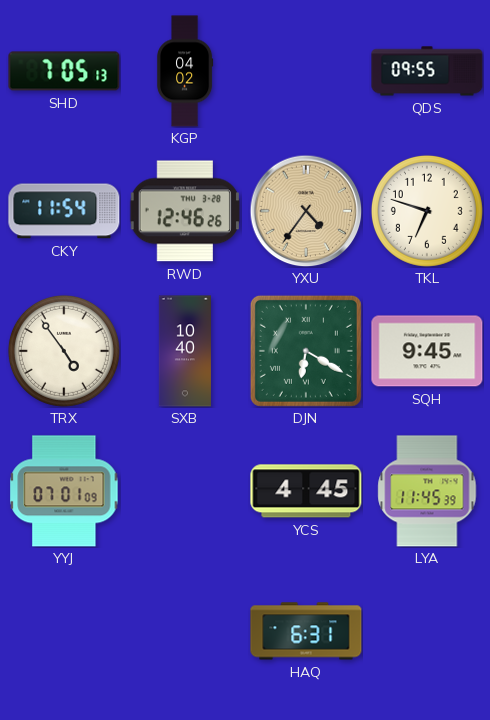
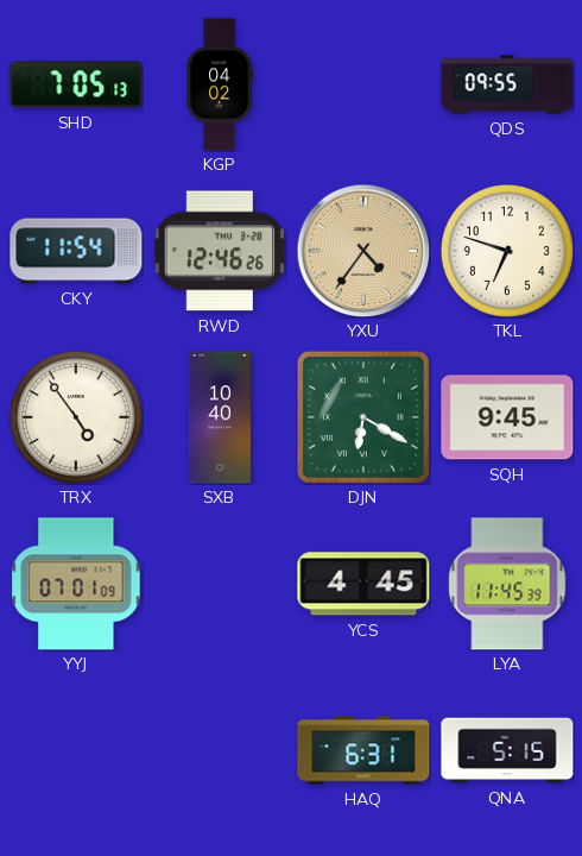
QNA: none -> 5:15 (507, 750)
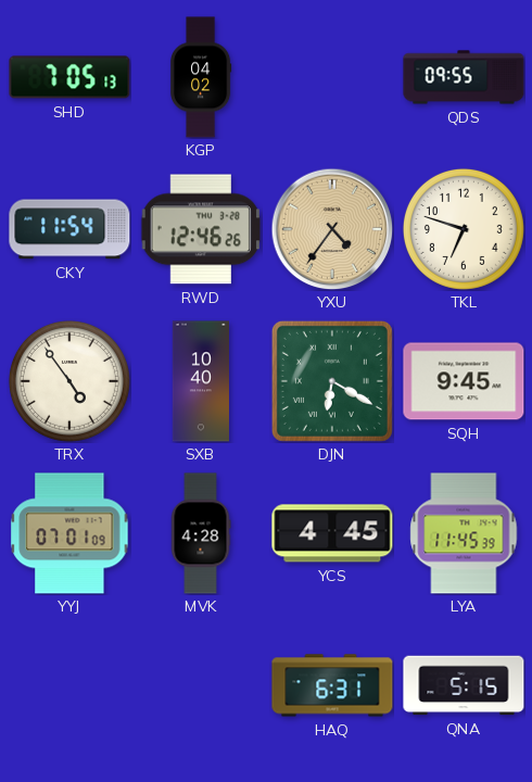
MVK: none -> 4:28 (201, 533)
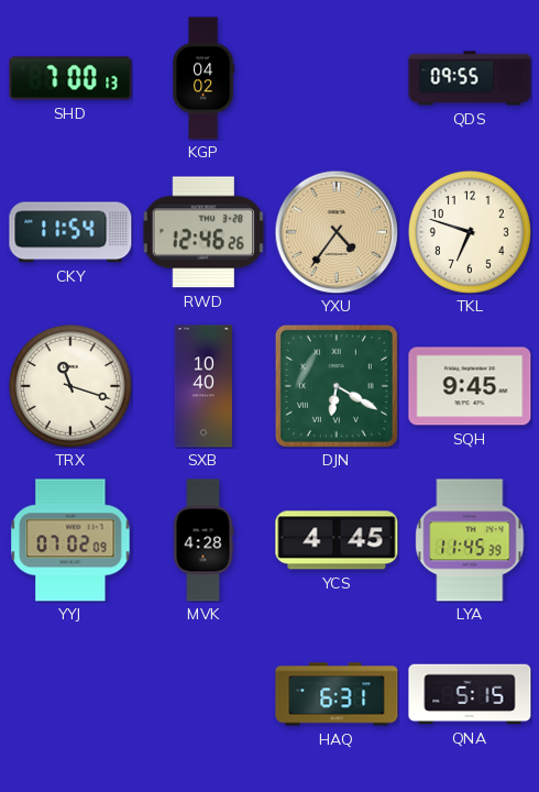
SHD: 7:05 -> 7:00 (70, 78)
TRX: 4:54 -> 11:18 (70, 386)
YYJ: 07:01 -> 07:02 (70, 540)
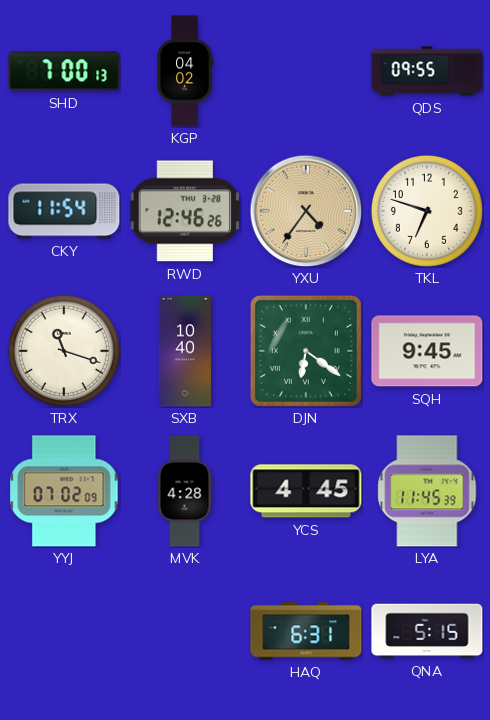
DJN: 6:20 -> 6:21 (306, 351)
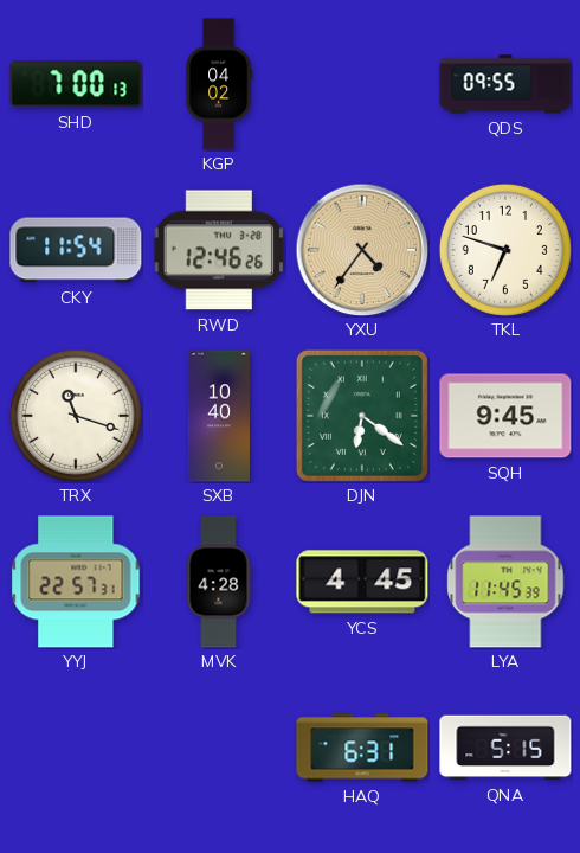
YYJ: 07:02 -> 22:57 (76, 582)
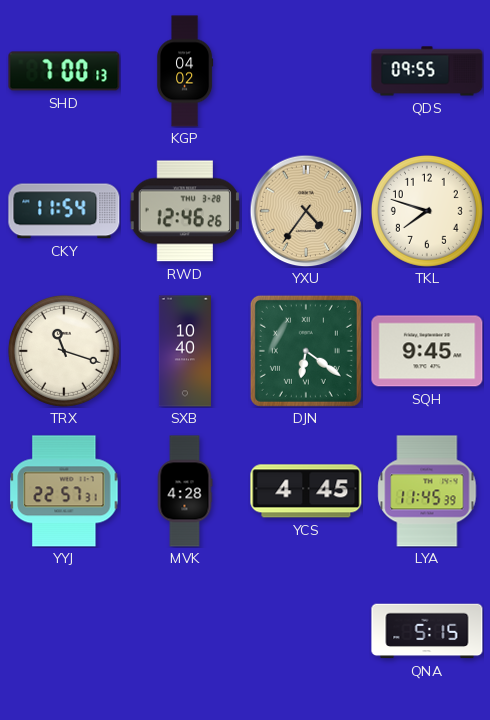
TKL: 6:48 -> 7:48 (427, 211)
HAQ: 6:31 -> none (362, 748)
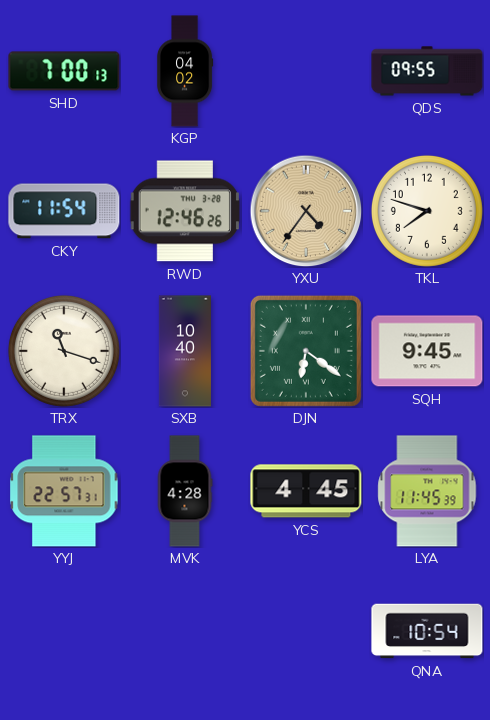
QNA: 5:15 -> 10:54 (427, 631)
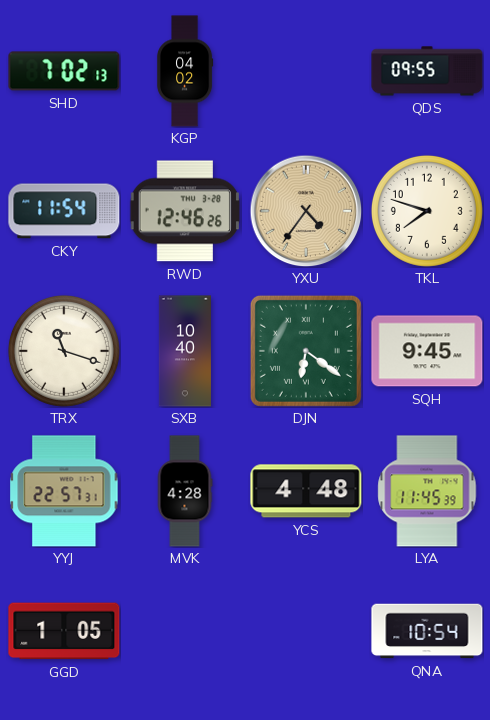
SHD: 7:00 -> 7:02 (64, 71)
YCS: 4:45 -> 4:48 (306, 491)
GGD: none -> 1:05 (64, 631)
